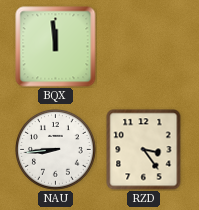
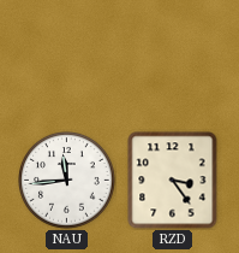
BQX: 11:59 -> none (56, 47)
NAU: 8:44 -> 11:44 (67, 181)
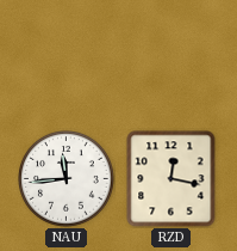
RZD: 3:24 -> 12:17 (171, 179)
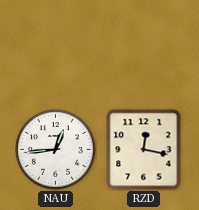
NAU: 11:44 -> 12:44 (56, 150)
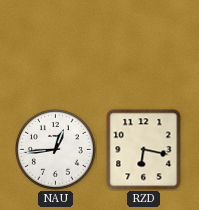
RZD: 12:17 -> 6:17 (144, 150)
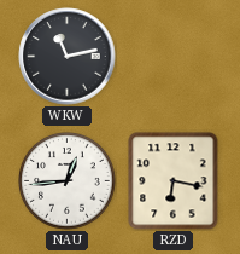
WKW: none -> 11:13 (68, 57)
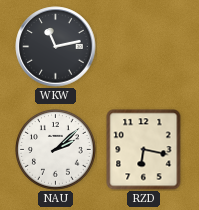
NAU: 12:44 -> 2:08 (56, 150)
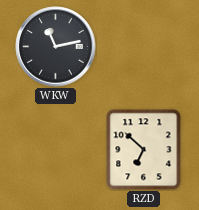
NAU: 2:08 -> none (56, 150)
RZD: 6:17 -> 6:52 (144, 150)
